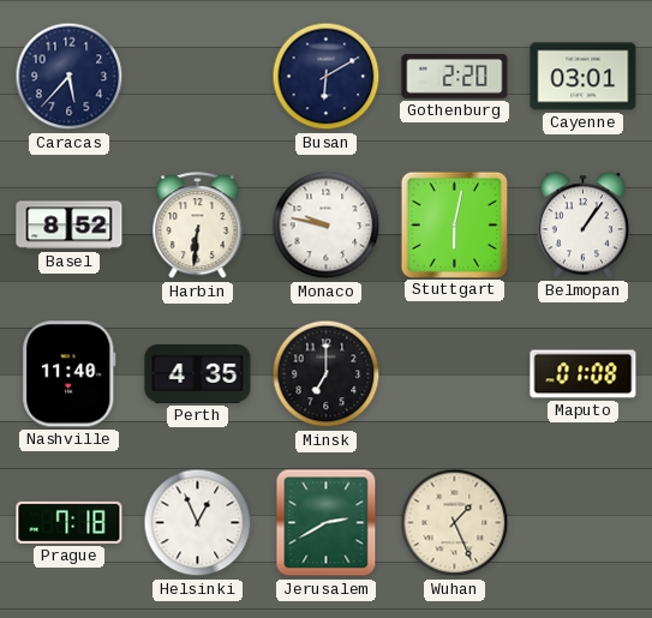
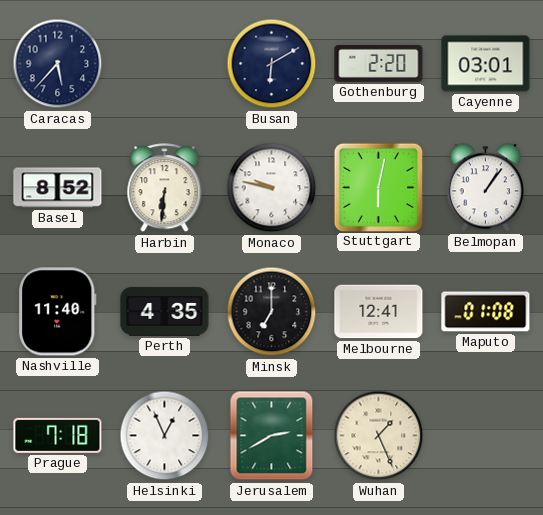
Melbourne: none -> 12:41 (379, 312)
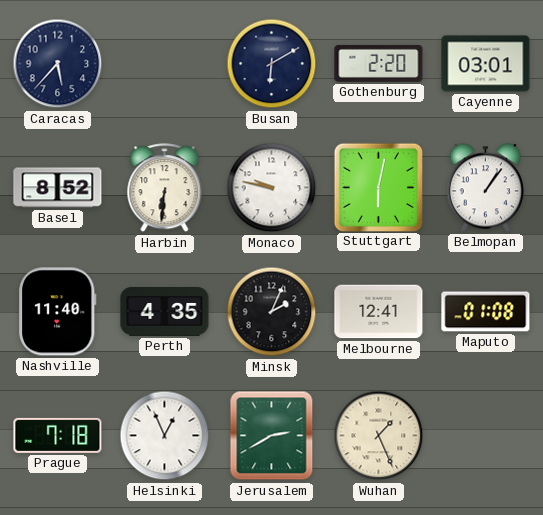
Minsk: 7:00 -> 2:04 (272, 312)
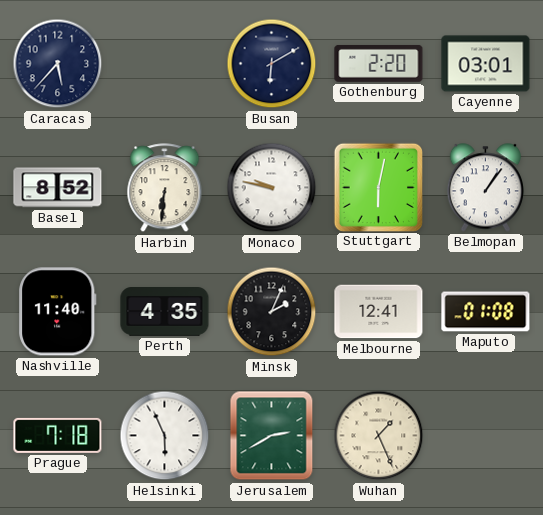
Helsinki: 12:56 -> 5:56 (165, 436)
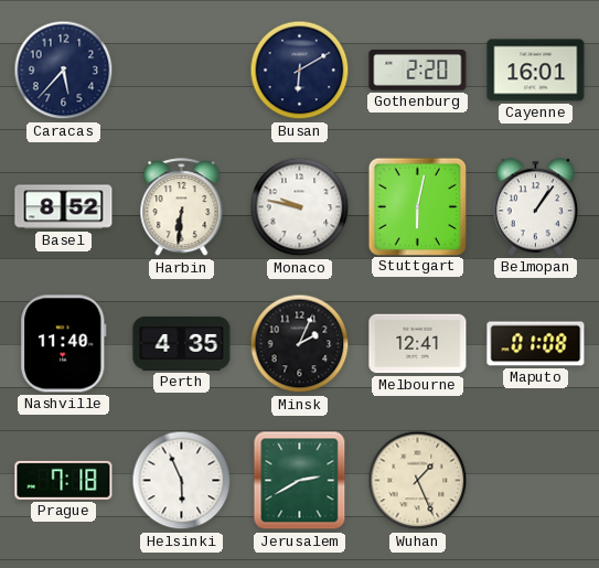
Cayenne: 03:01 -> 16:01 (536, 71)
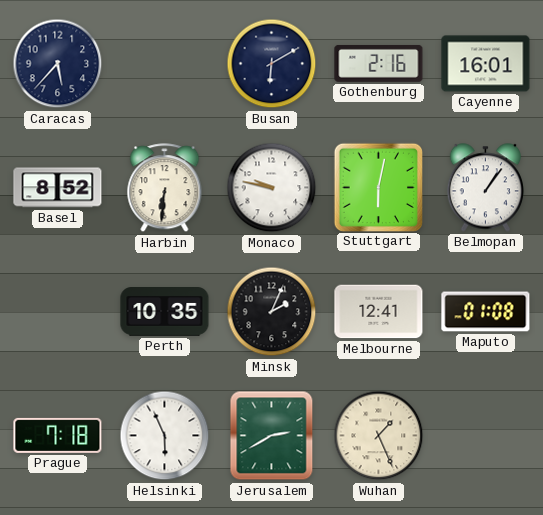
Gothenburg: 2:20 -> 2:16 (379, 63)
Nashville: 11:40 -> none (64, 344)
Perth: 4:35 -> 10:35 (165, 312)
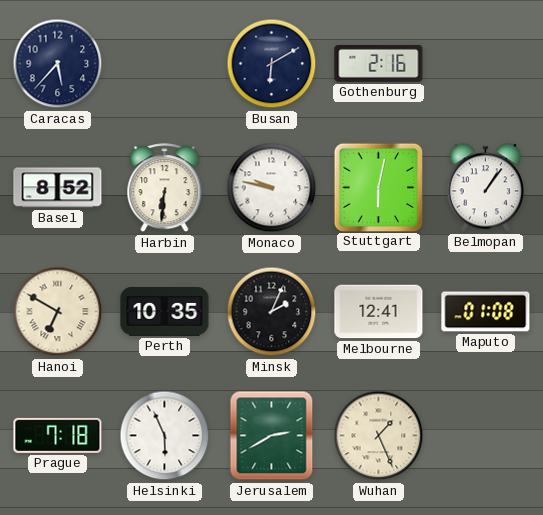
Cayenne: 16:01 -> none (486, 64)
Hanoi: none -> 6:50 (58, 312)
